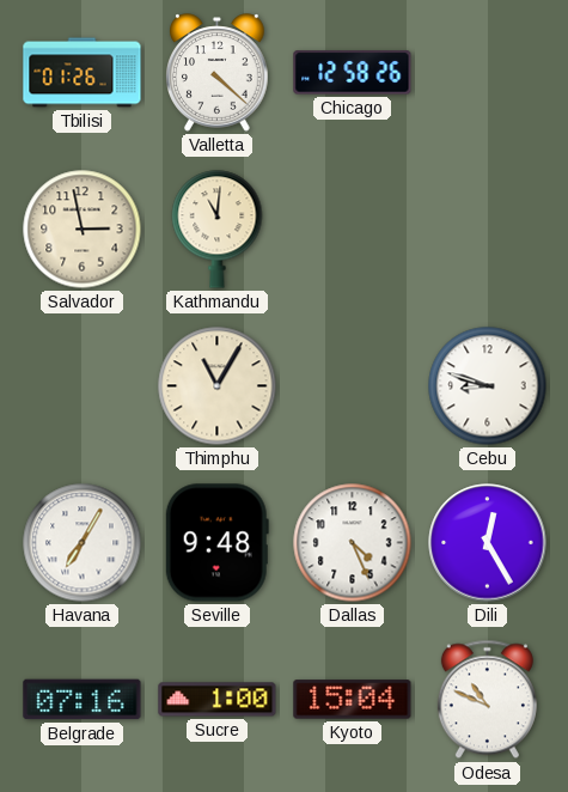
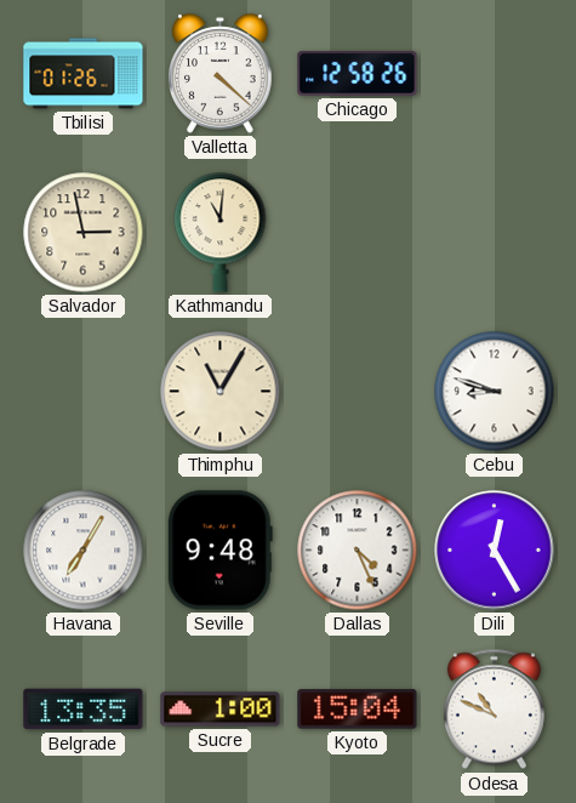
Belgrade: 07:16 -> 13:35 (84, 710)
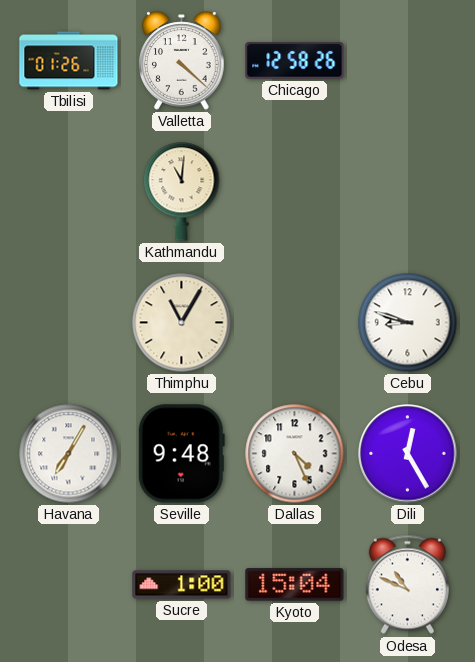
Salvador: 2:58 -> none (84, 233)
Belgrade: 13:35 -> none (84, 710)
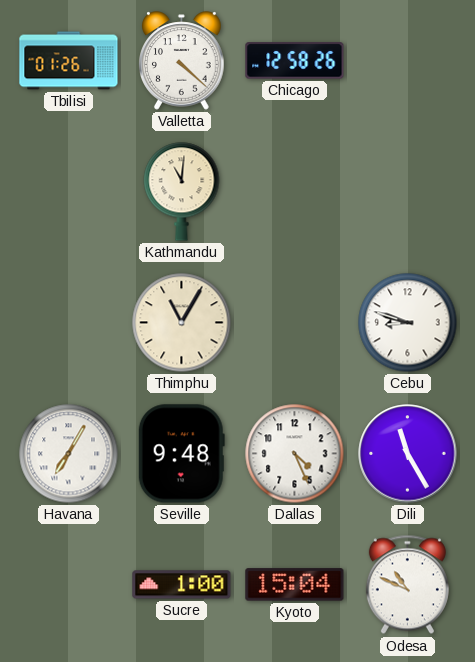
Dili: 12:25 -> 11:25 (408, 454)
